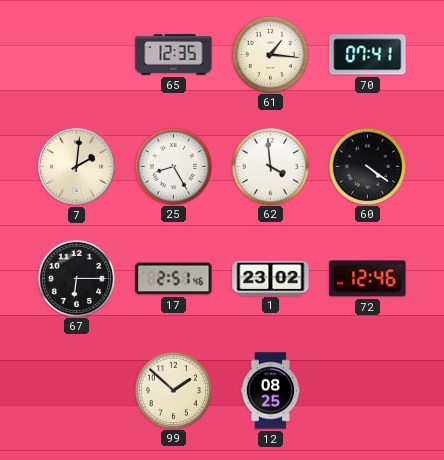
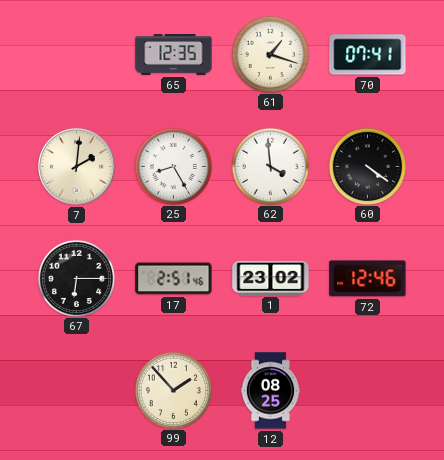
61: 1:16 -> 1:18 (270, 54)
99: 1:52 -> 1:53 (173, 390)
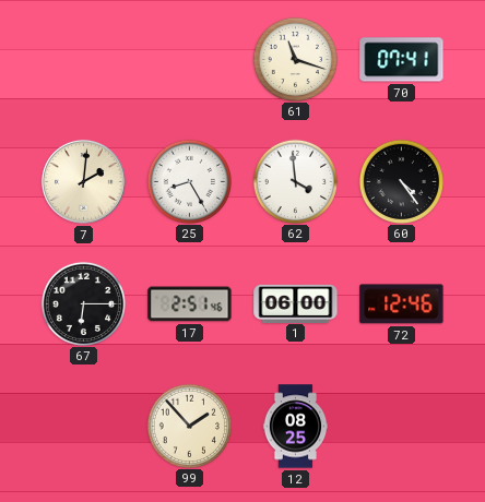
65: 12:35 -> none (174, 55)
61: 1:18 -> 11:18 (295, 59)
60: 4:21 -> 4:24 (401, 181)
1: 23:02 -> 06:00 (296, 303)
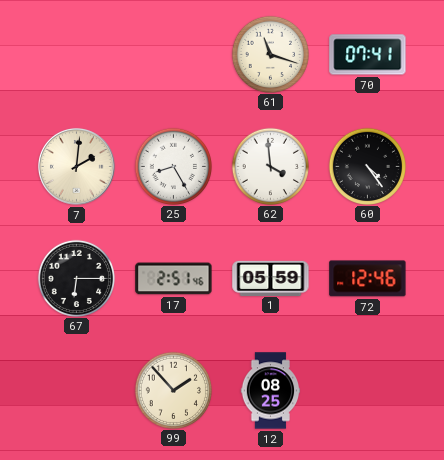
1: 06:00 -> 05:59 (271, 278)
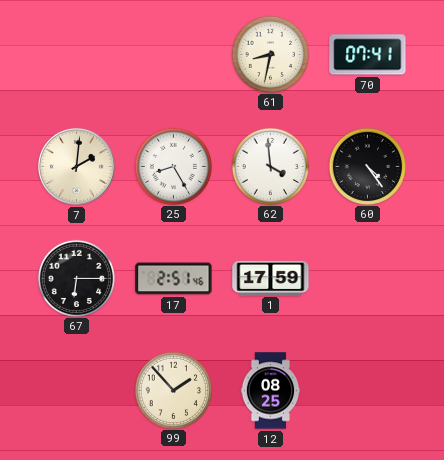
61: 11:18 -> 8:32 (270, 54)
1: 05:59 -> 17:59 (271, 278)
72: 12:46 -> none (368, 279)
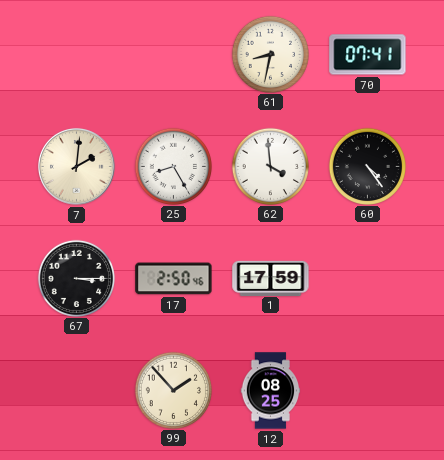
67: 6:15 -> 3:15 (76, 278)
17: 2:51 -> 2:50 (174, 279)
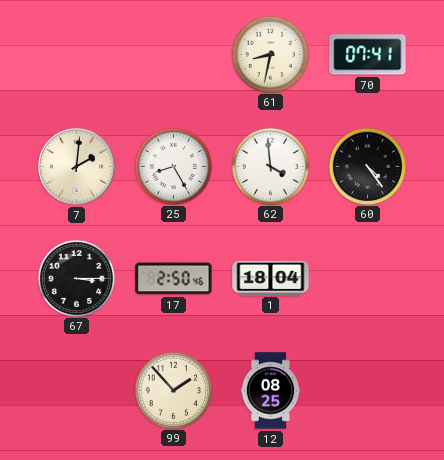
1: 17:59 -> 18:04 (271, 278)
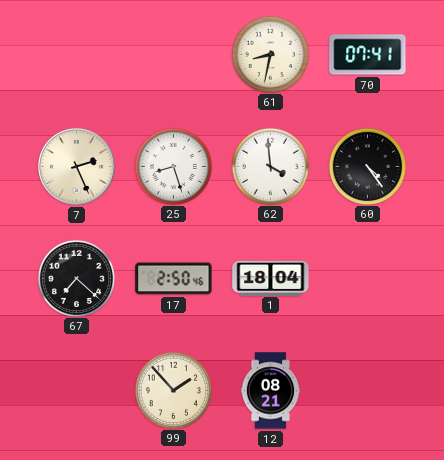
7: 2:01 -> 2:26 (76, 166)
25: 8:25 -> 8:27 (173, 166)
67: 3:15 -> 7:22 (76, 278)
12: 08:25 -> 08:21 (271, 391)
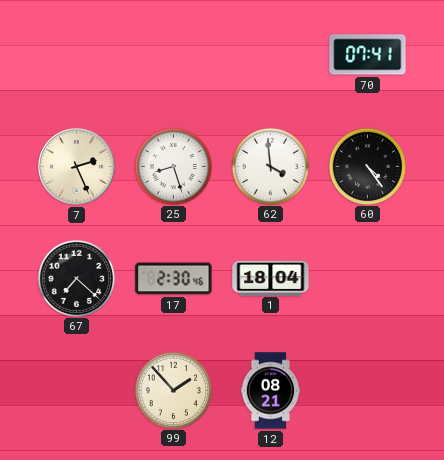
61: 8:32 -> none (270, 54)
17: 2:50 -> 2:30 (174, 279)
